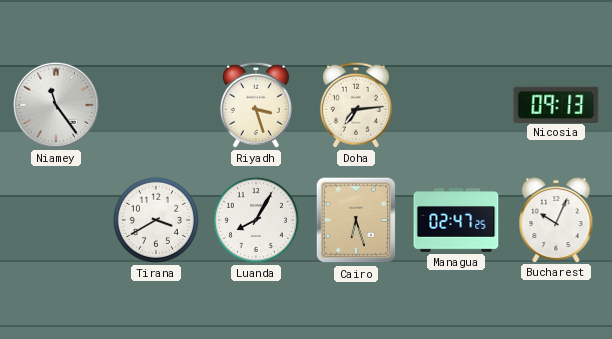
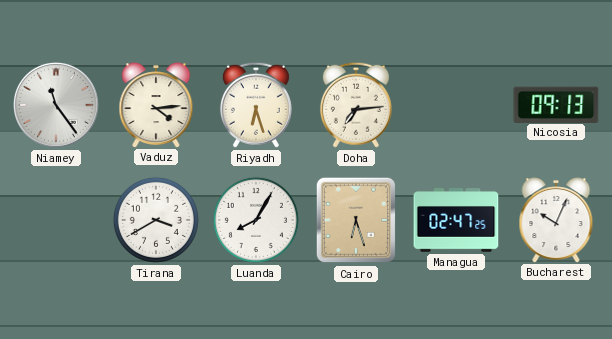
Vaduz: none -> 4:14 (156, 105)
Riyadh: 3:27 -> 6:27 (256, 105)
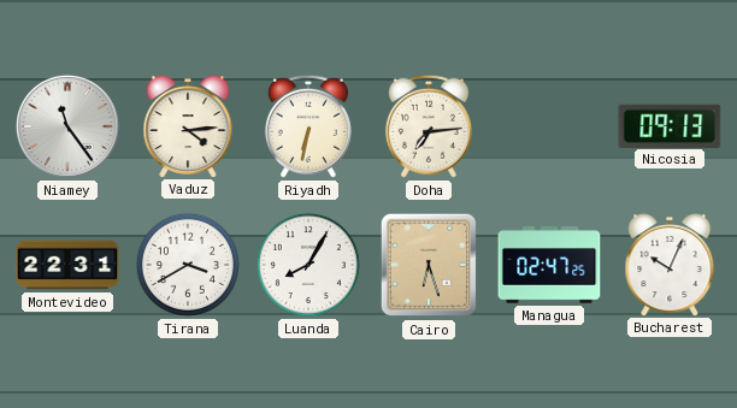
Riyadh: 6:27 -> 6:32 (308, 126)
Montevideo: none -> 22:31 (67, 265)
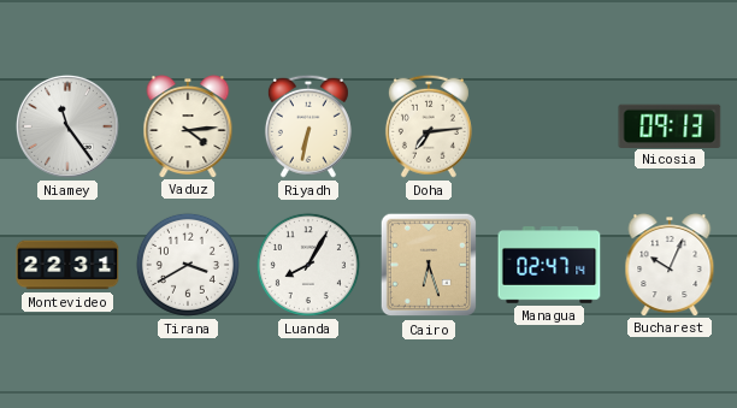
Managua: 02:47:25 -> 02:47:14 (549, 265)
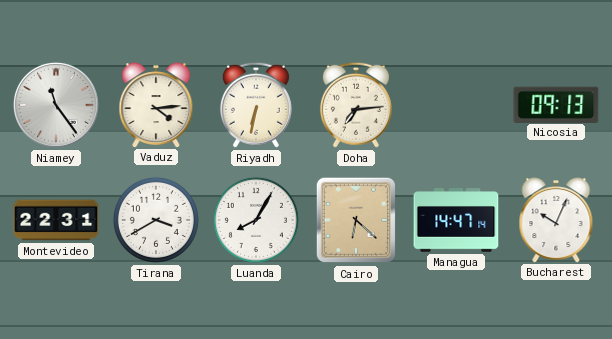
Cairo: 6:27 -> 6:22 (356, 220)
Managua: 02:47 -> 14:47 (456, 220)
